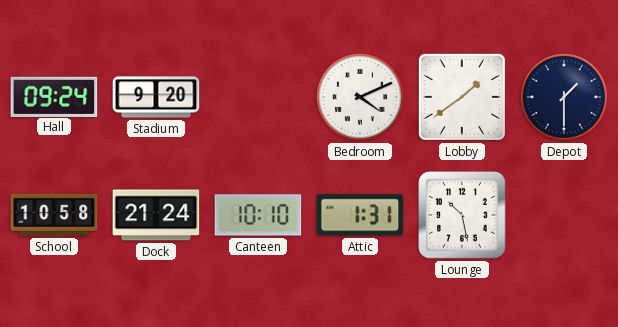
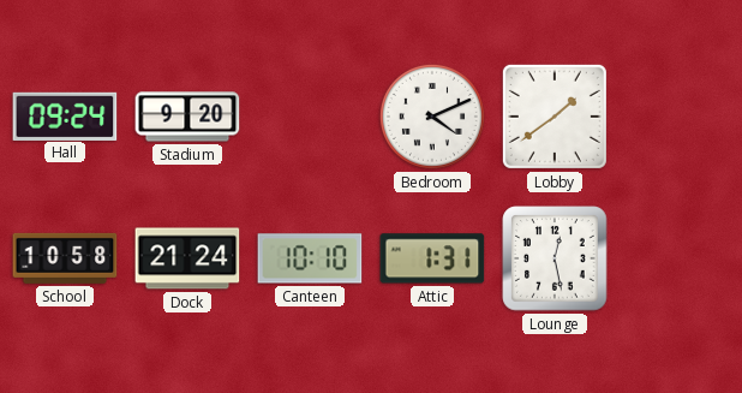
Depot: 1:30 -> none (564, 97)
Lounge: 10:28 -> 12:28 (555, 258)
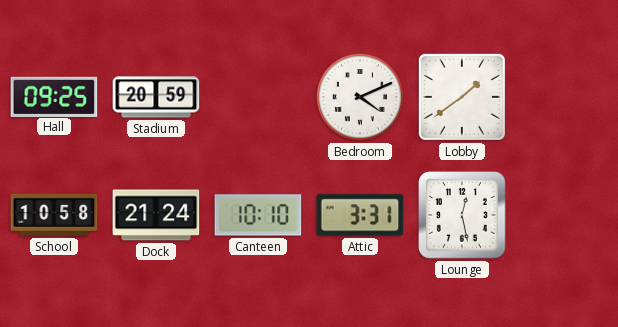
Hall: 09:24 -> 09:25 (54, 96)
Stadium: 9:20 -> 20:59 (156, 97)
Attic: 1:31 -> 3:31 (360, 215)
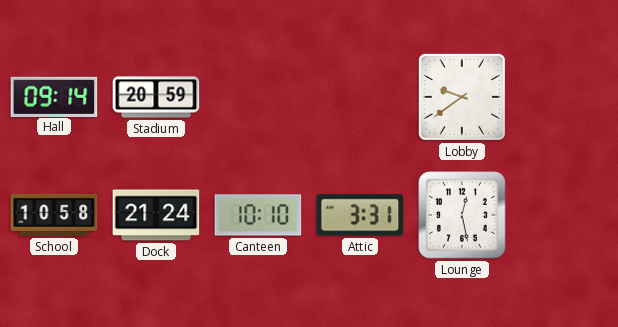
Hall: 09:25 -> 09:14 (54, 96)
Bedroom: 4:11 -> none (360, 97)
Lobby: 1:39 -> 9:39 (462, 97)
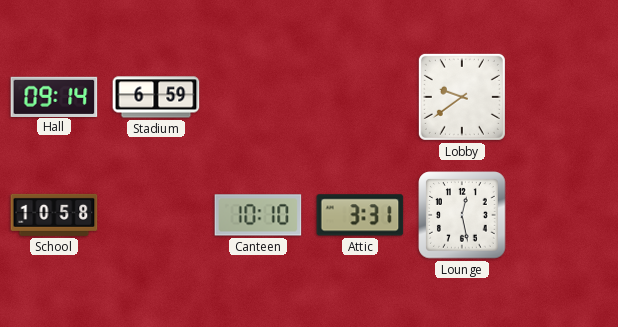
Stadium: 20:59 -> 6:59 (156, 97)
Dock: 21:24 -> none (156, 215)
